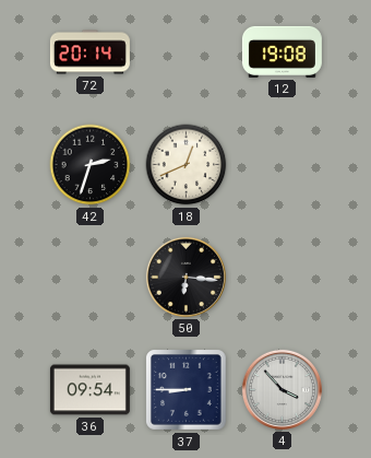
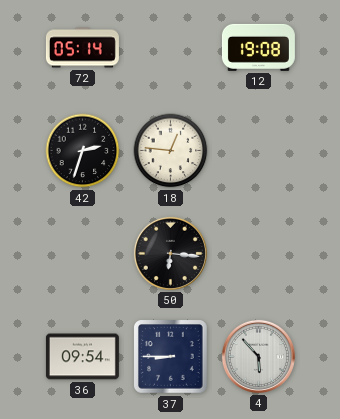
72: 20:14 -> 05:14 (82, 48)
18: 12:41 -> 12:46 (171, 151)
4: 3:53 -> 5:53 (258, 356)
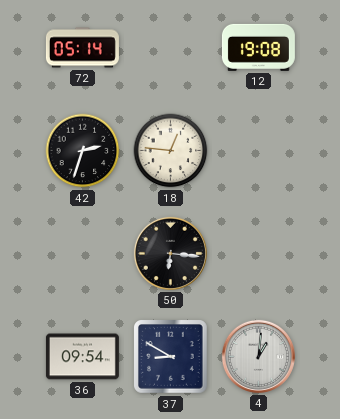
37: 8:45 -> 8:50 (171, 357)
4: 5:53 -> 1:01 (258, 356)
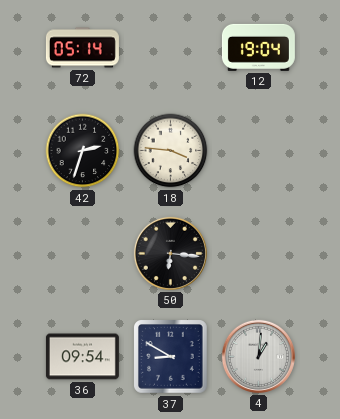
12: 19:08 -> 19:04 (258, 47)
18: 12:46 -> 3:46 (171, 151)
